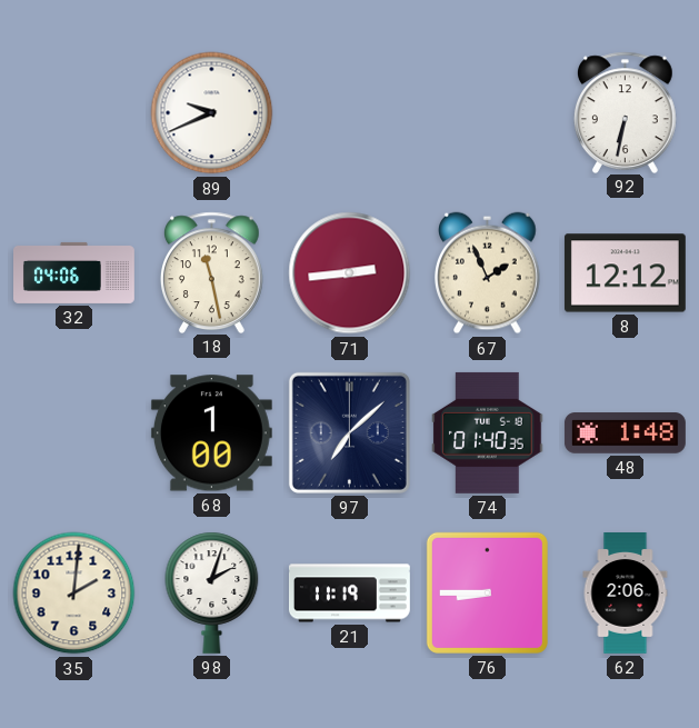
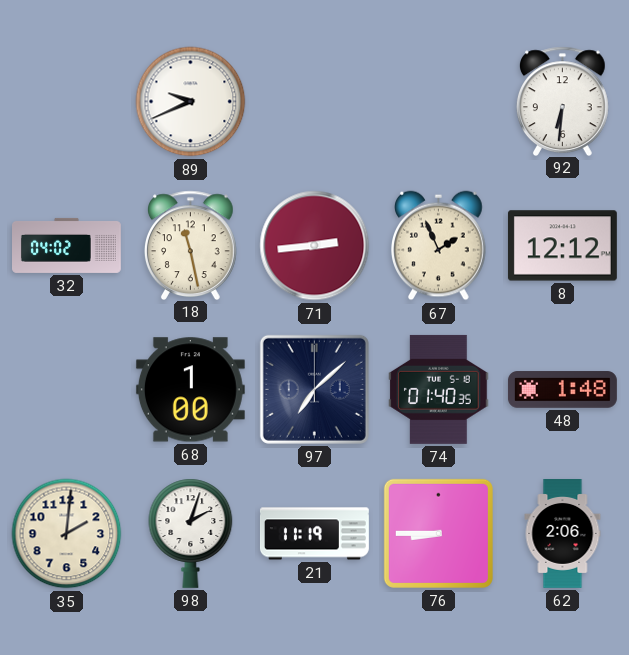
92: 6:32 -> 6:31 (563, 101)
32: 04:06 -> 04:02 (67, 245)
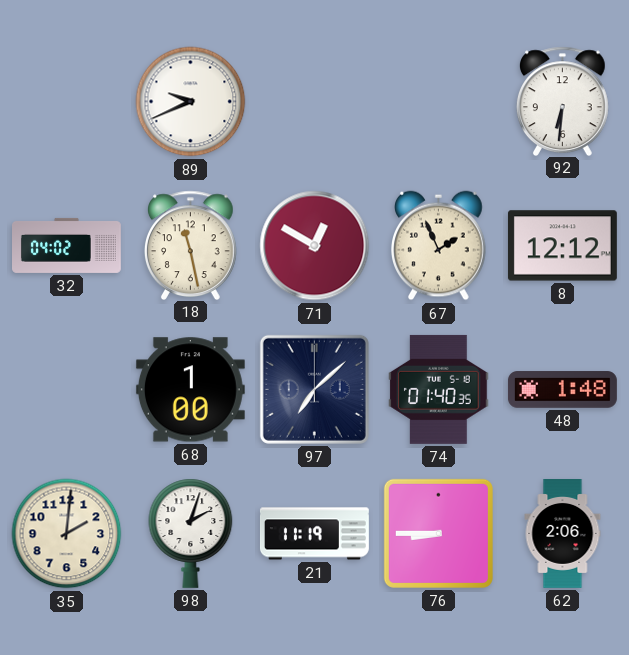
71: 2:44 -> 12:50 (315, 246)
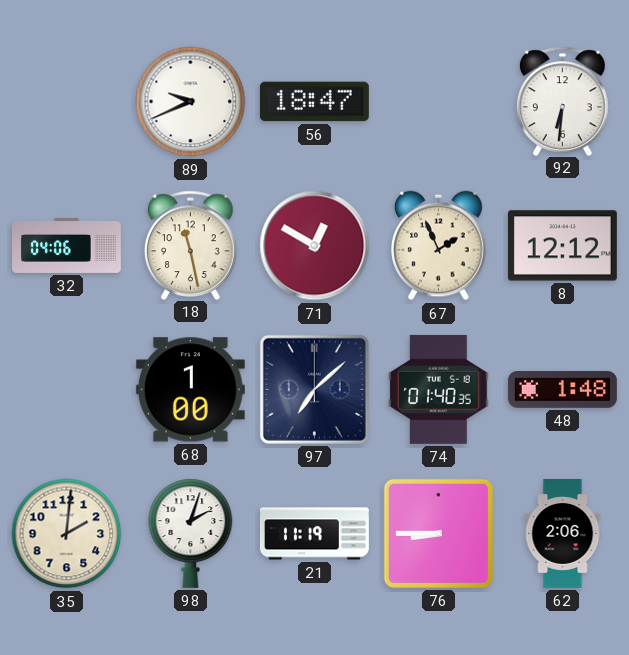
56: none -> 18:47 (314, 102)
32: 04:02 -> 04:06 (67, 245)
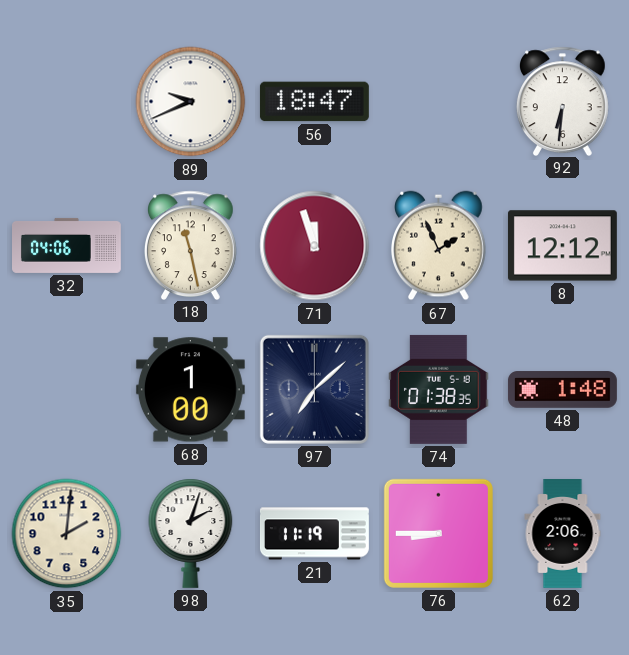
71: 12:50 -> 11:57 (315, 246)
74: 01:40 -> 01:38 (439, 389)
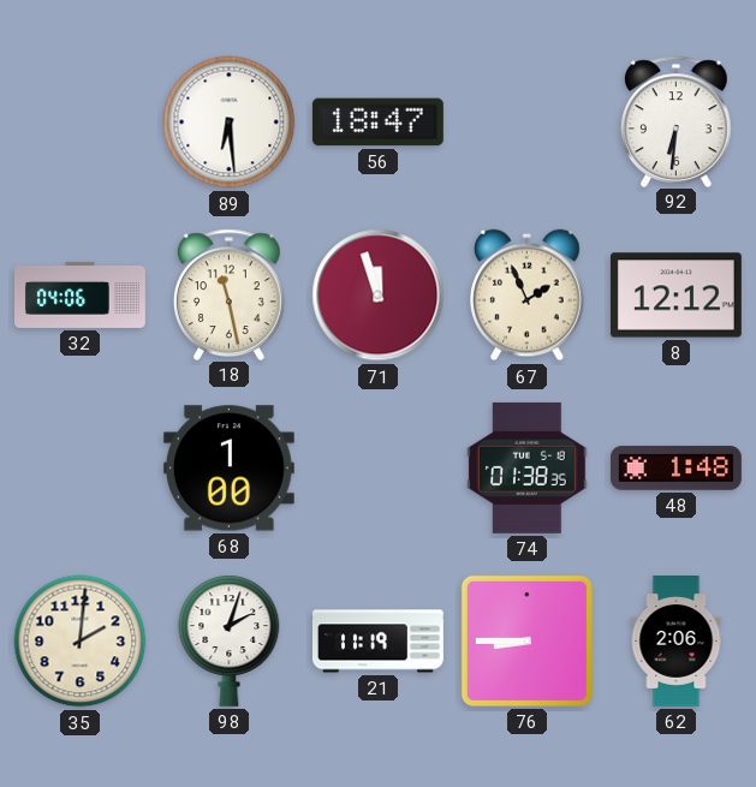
89: 9:41 -> 6:29 (230, 123)
97: 7:08 -> none (314, 389)
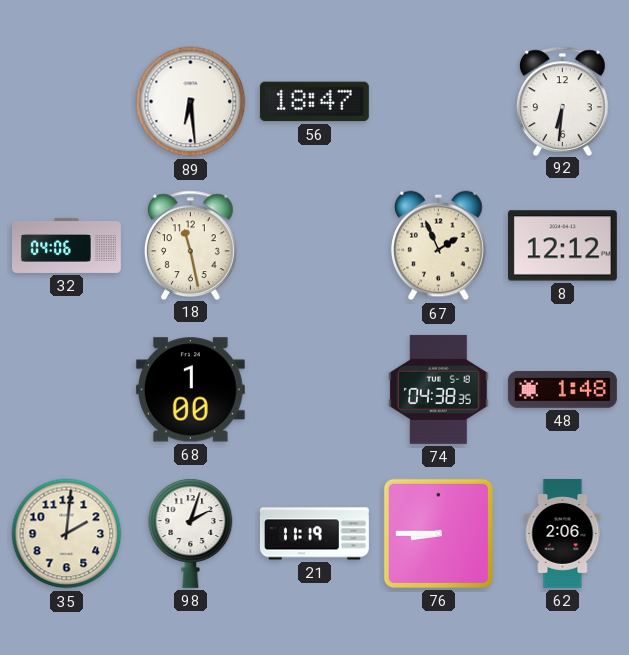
71: 11:57 -> none (379, 296)
74: 01:38 -> 04:38 (439, 389)
